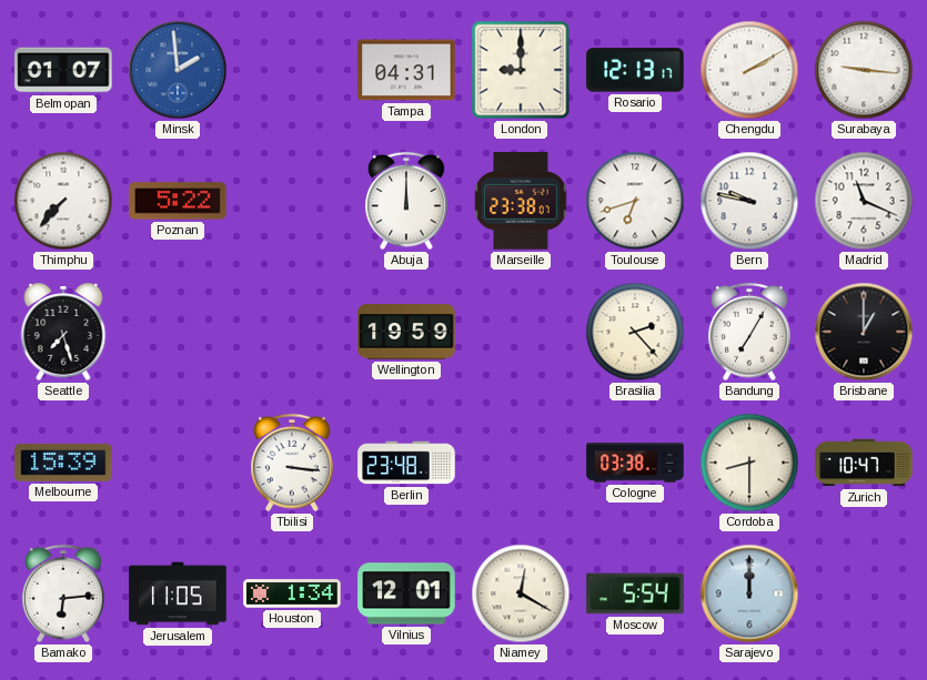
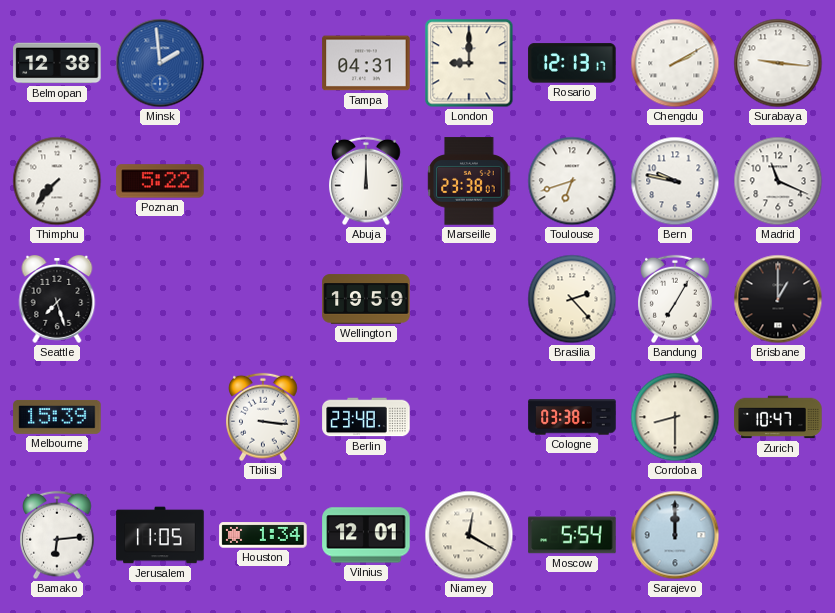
Belmopan: 01:07 -> 12:38 (57, 63)
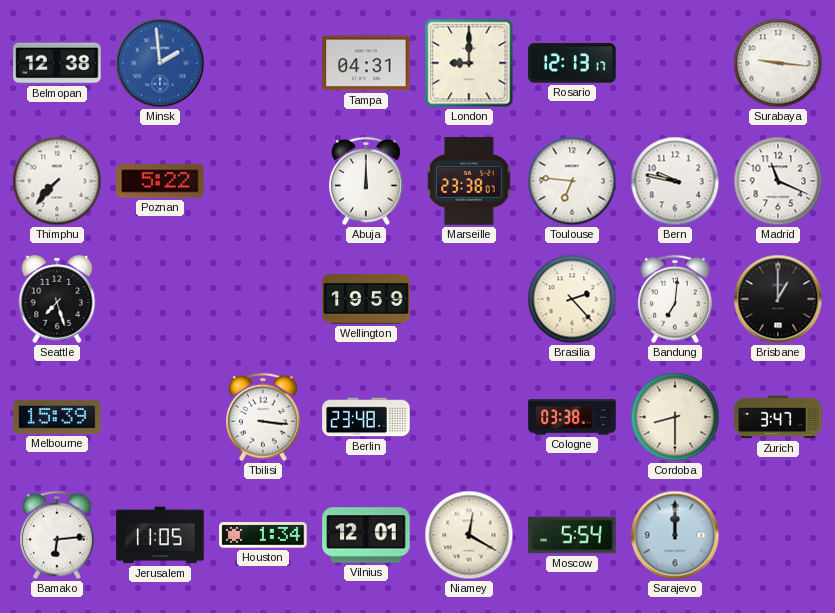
Chengdu: 2:10 -> none (675, 63)
Toulouse: 6:42 -> 6:46 (572, 181)
Bandung: 7:05 -> 7:01 (675, 299)
Zurich: 10:47 -> 3:47 (778, 417)
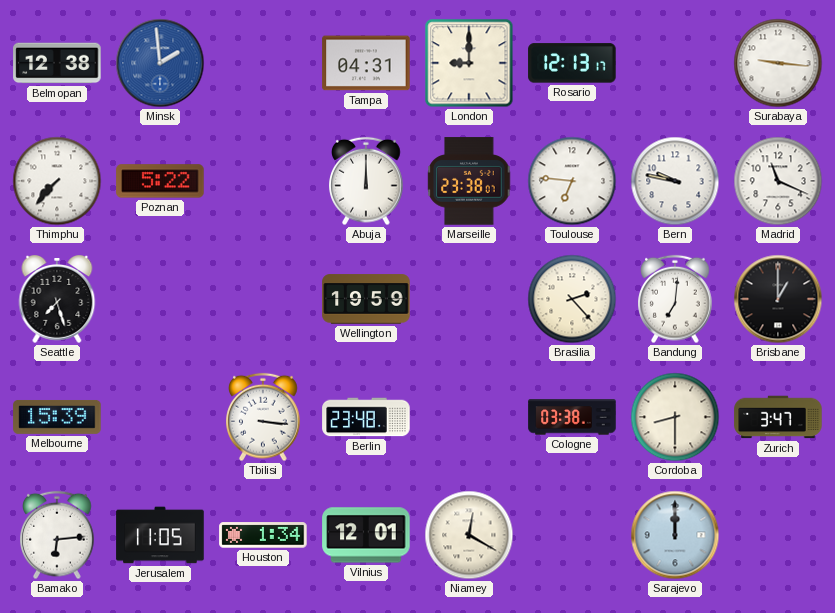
Moscow: 5:54 -> none (572, 535)
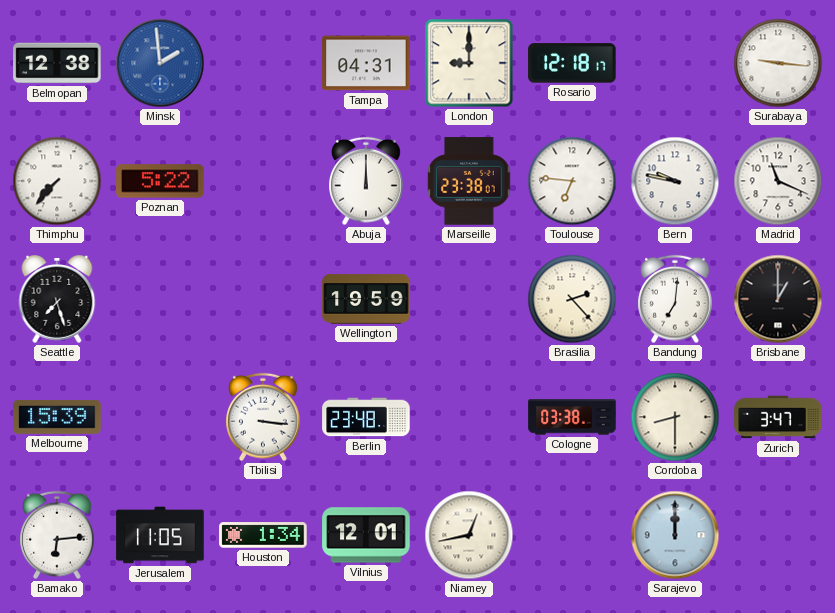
Rosario: 12:13 -> 12:18 (572, 63)
Niamey: 12:20 -> 12:43 (469, 535)
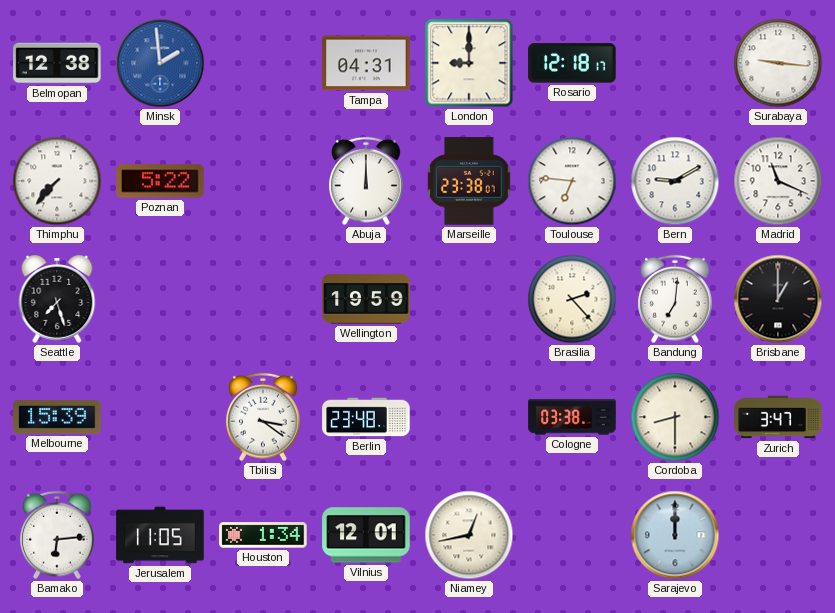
Bern: 9:47 -> 9:10 (675, 181)
Tbilisi: 3:16 -> 3:21 (263, 417)
